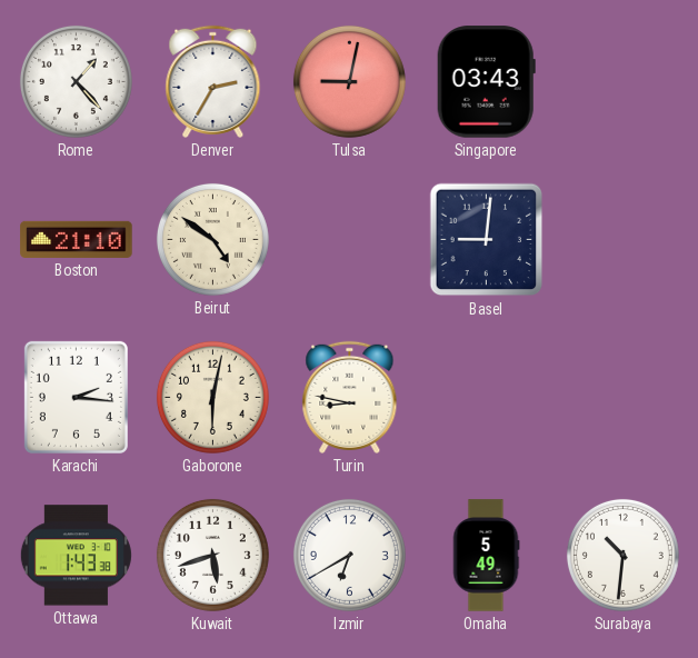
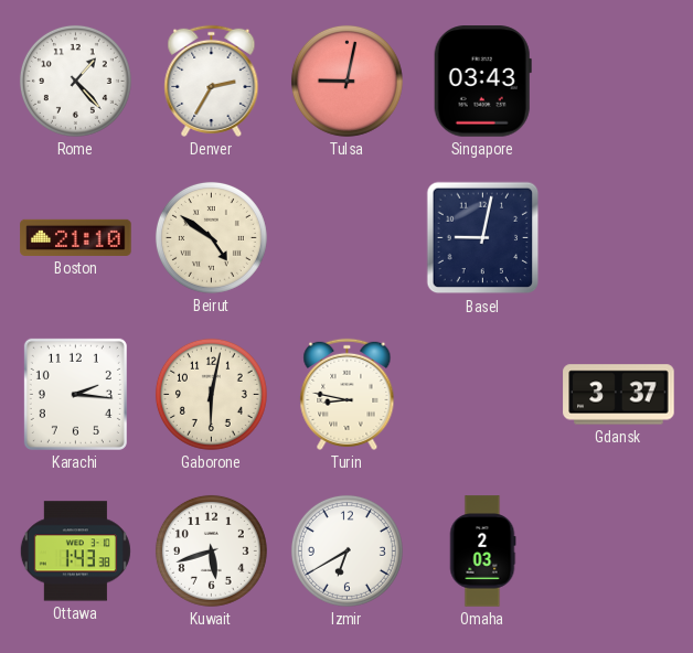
Basel: 9:01 -> 9:02 (483, 238)
Gdansk: none -> 3:37 (619, 395)
Omaha: 5:49 -> 2:03 (482, 552)
Surabaya: 10:31 -> none (622, 555)
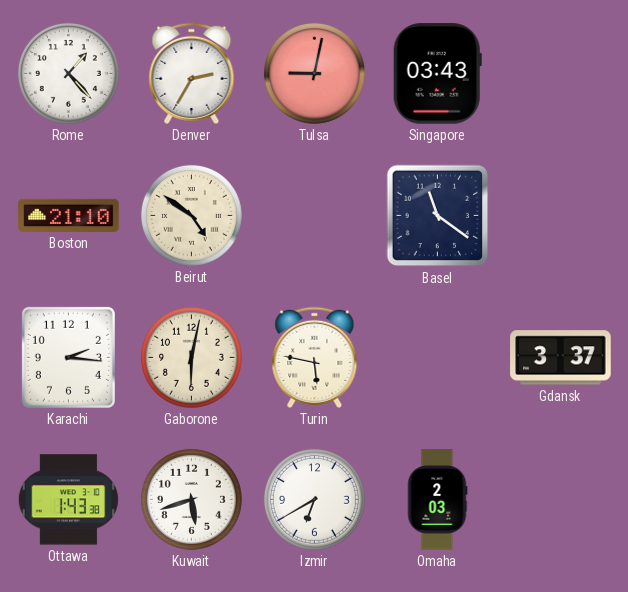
Basel: 9:02 -> 11:21 (438, 216)
Turin: 8:47 -> 5:47 (315, 357)
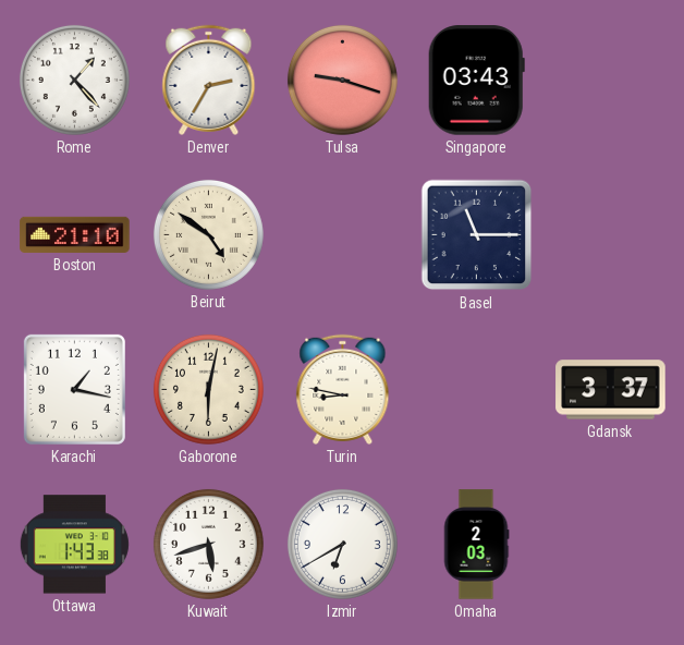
Tulsa: 9:02 -> 9:18 (342, 80)
Basel: 11:21 -> 11:15 (477, 235)
Karachi: 2:16 -> 1:17 (74, 389)
Turin: 5:47 -> 8:47 (343, 389)
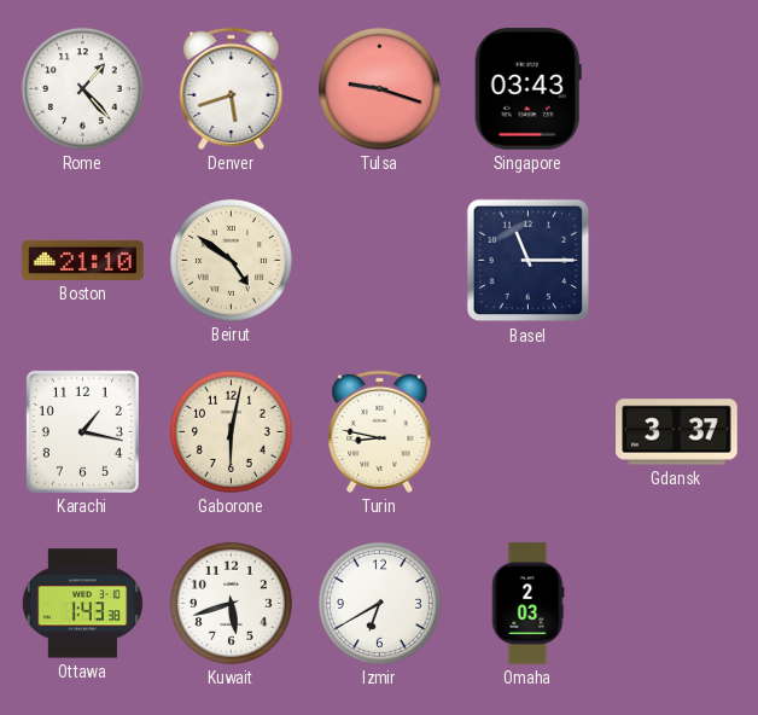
Denver: 2:35 -> 5:42 (232, 88)
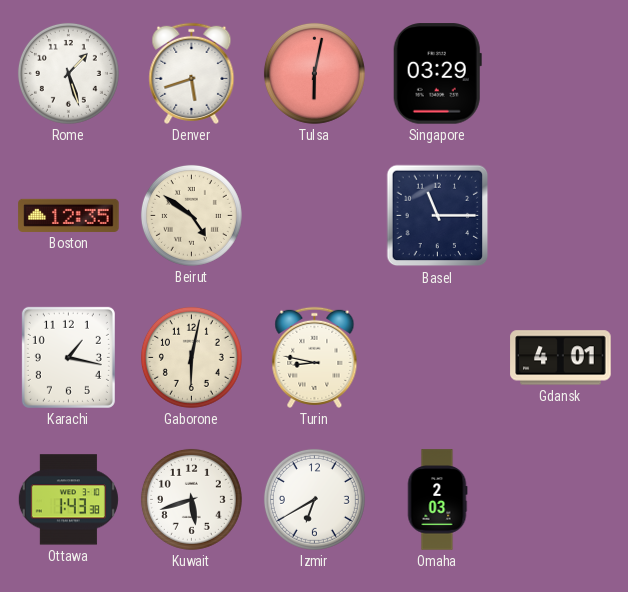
Rome: 1:23 -> 1:27 (68, 73)
Tulsa: 9:18 -> 6:02 (314, 73)
Singapore: 03:43 -> 03:29 (437, 74)
Boston: 21:10 -> 12:35 (69, 215)
Gdansk: 3:37 -> 4:01 (561, 358)
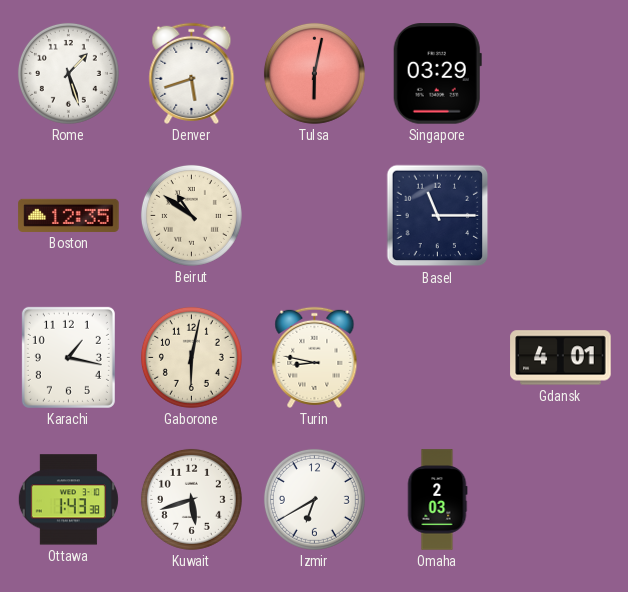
Beirut: 4:51 -> 10:51 (191, 215)
